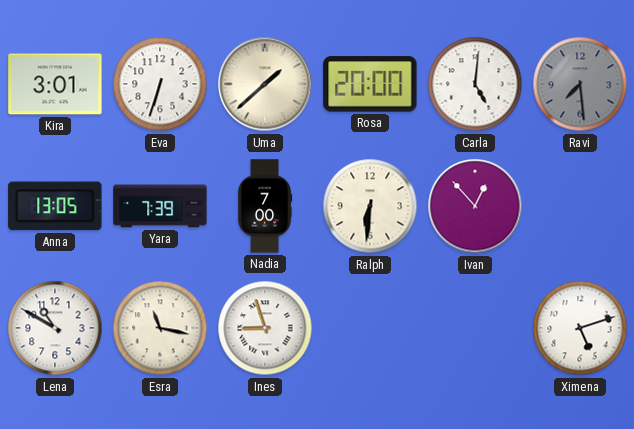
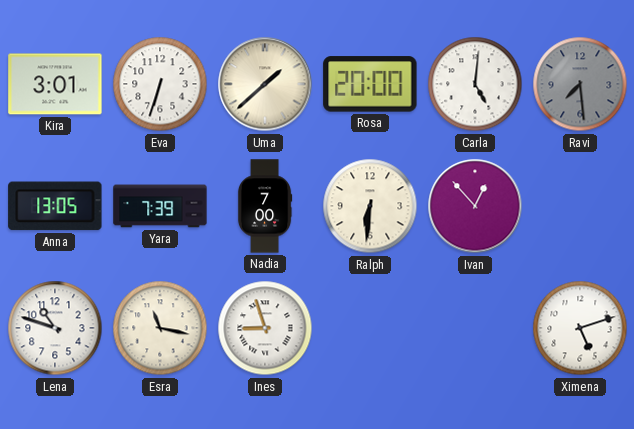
Lena: 10:50 -> 10:48 (55, 328)
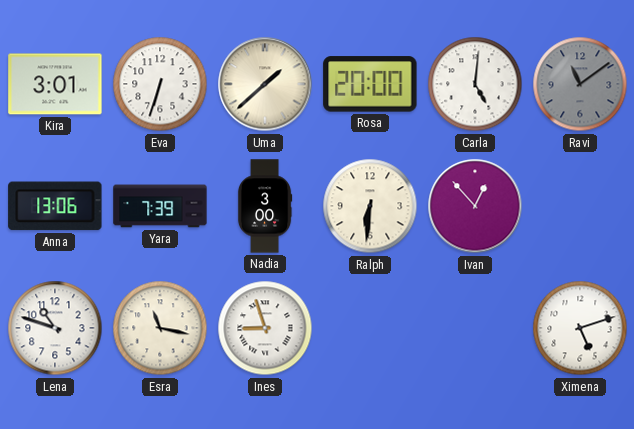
Ravi: 7:29 -> 11:09 (580, 84)
Anna: 13:05 -> 13:06 (55, 206)
Nadia: 7:00 -> 3:00 (265, 206)
